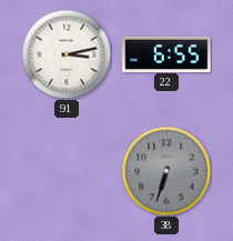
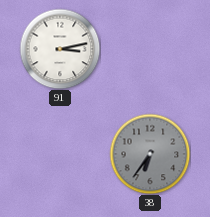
22: 6:55 -> none (166, 53)
38: 6:33 -> 6:36 (150, 154)
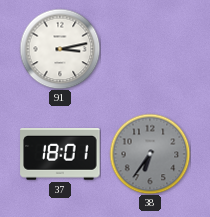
37: none -> 18:01 (60, 155)
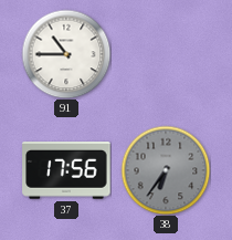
91: 3:13 -> 10:45 (66, 54)
37: 18:01 -> 17:56 (66, 171)
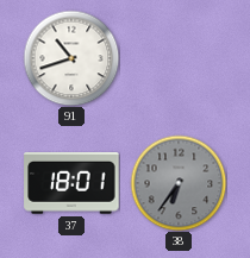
91: 10:45 -> 10:42 (71, 58)
37: 17:56 -> 18:01 (71, 184)
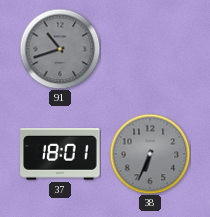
91 dial: white -> grey (60, 49)
38: 6:36 -> 6:34 (150, 154)
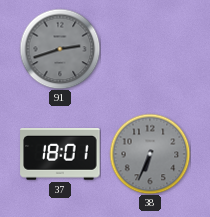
91: 10:42 -> 2:42 (60, 49)
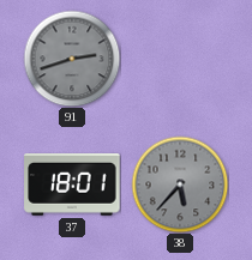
38: 6:34 -> 5:37 (180, 185)
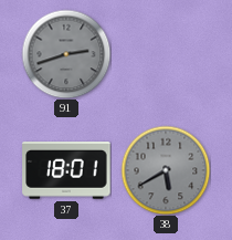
38: 5:37 -> 5:40 (166, 170)
